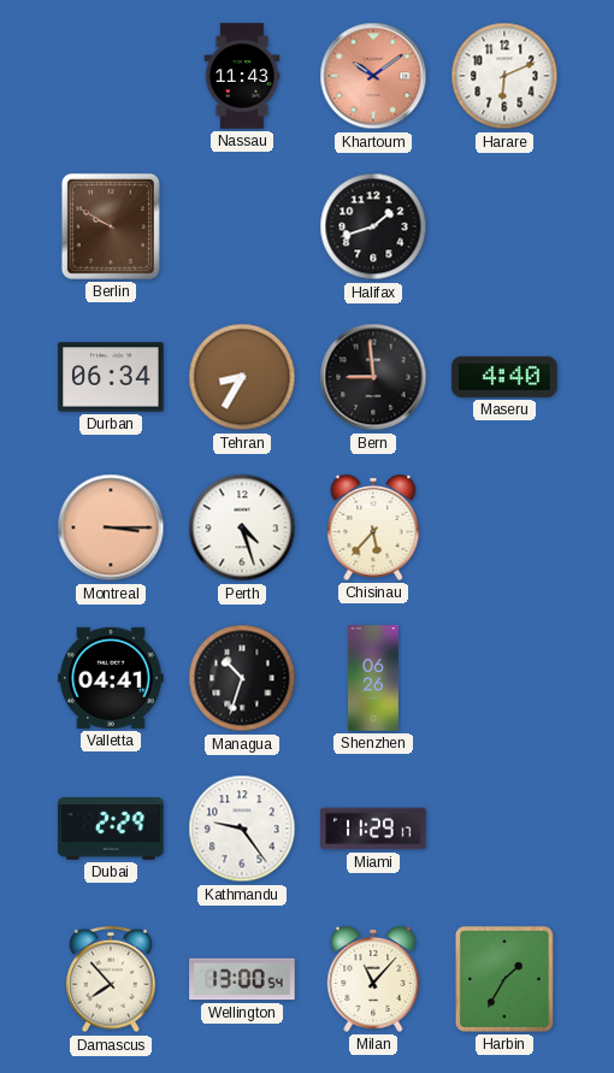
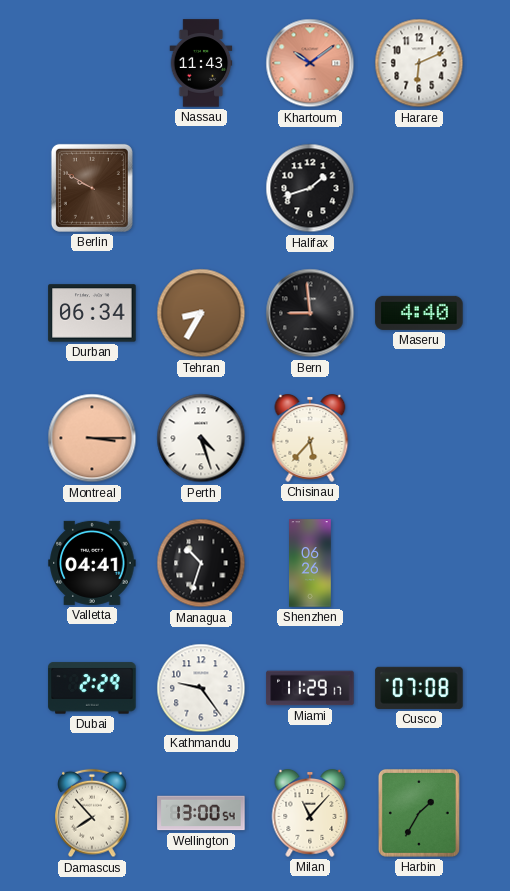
Cusco: none -> 07:08 (419, 688)
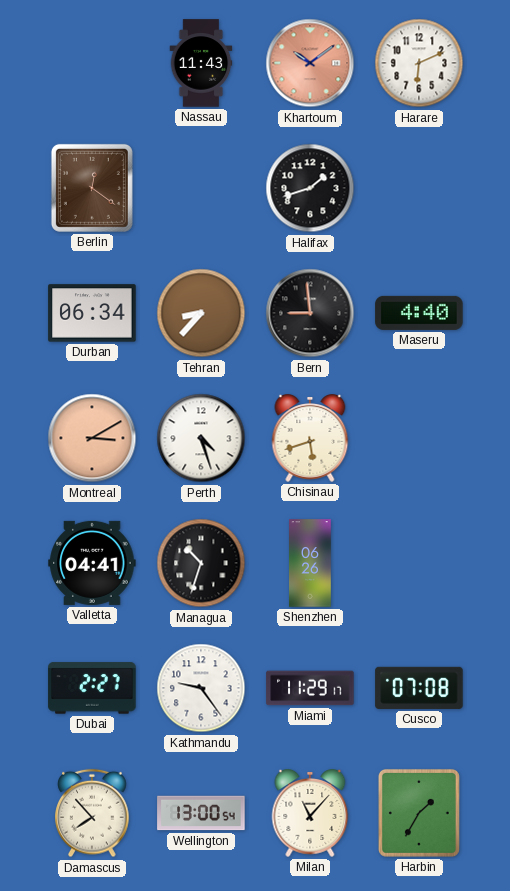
Berlin: 9:50 -> 12:21 (92, 188)
Tehran: 8:35 -> 8:37 (201, 313)
Montreal: 3:15 -> 3:10 (92, 438)
Chisinau: 5:37 -> 5:42 (310, 439)
Dubai: 2:29 -> 2:27 (92, 688)
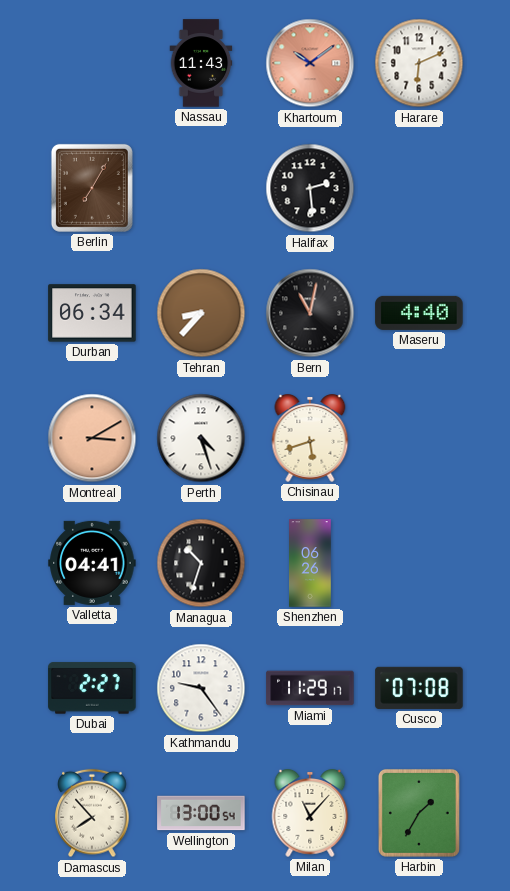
Berlin: 12:21 -> 7:05 (92, 188)
Halifax: 1:42 -> 2:29 (310, 188)
Bern: 8:59 -> 11:02 (310, 313)
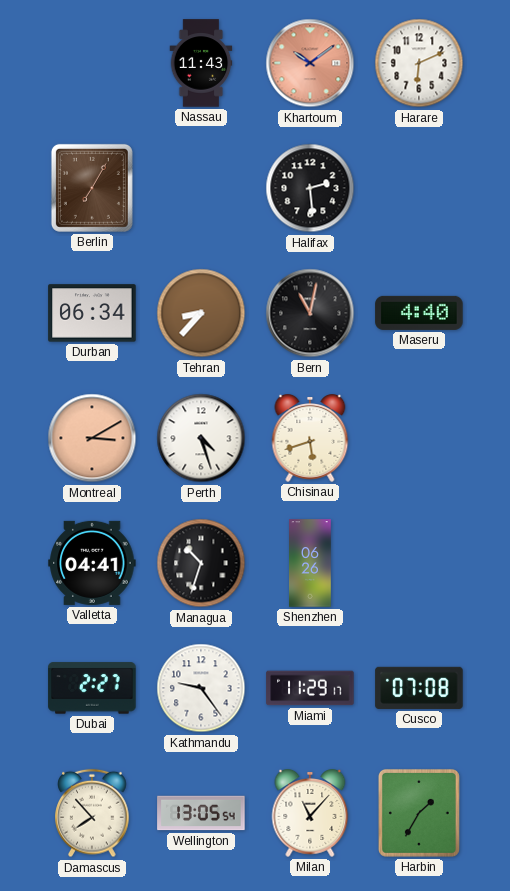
Wellington: 13:00 -> 13:05 (201, 813)
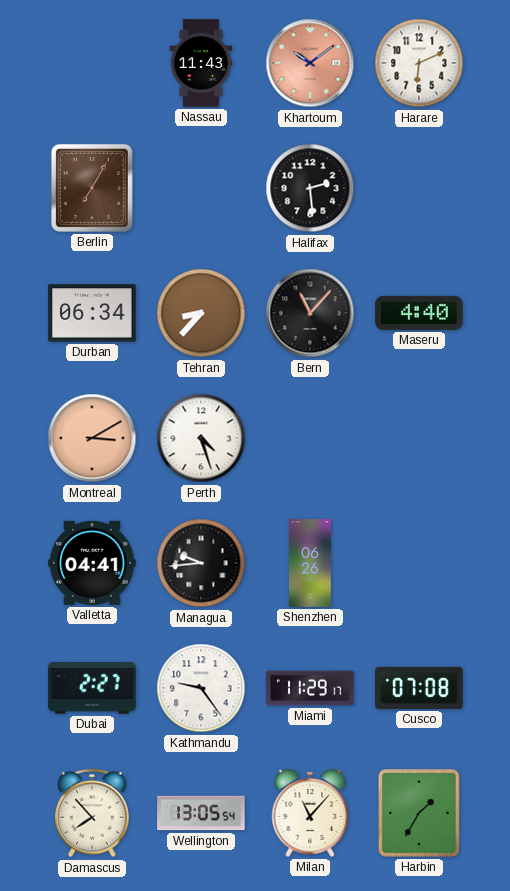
Bern: 11:02 -> 11:07 (310, 313)
Chisinau: 5:42 -> none (310, 439)
Managua: 10:33 -> 9:44 (201, 563)
